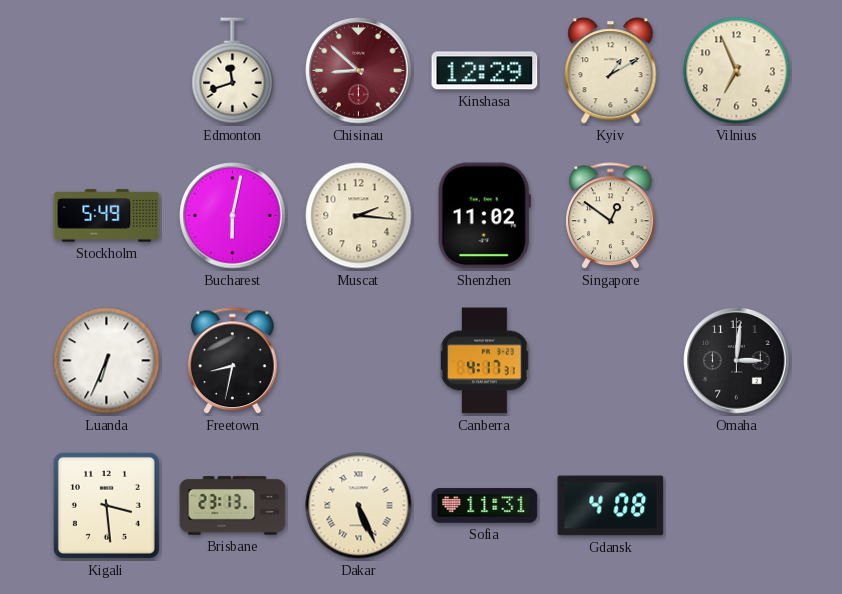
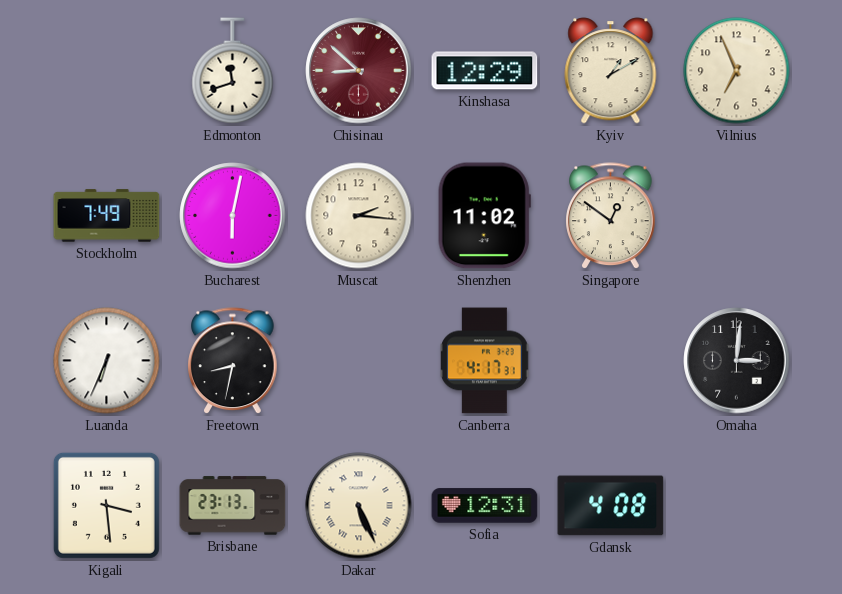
Stockholm: 5:49 -> 7:49 (107, 216)
Sofia: 11:31 -> 12:31 (485, 506)
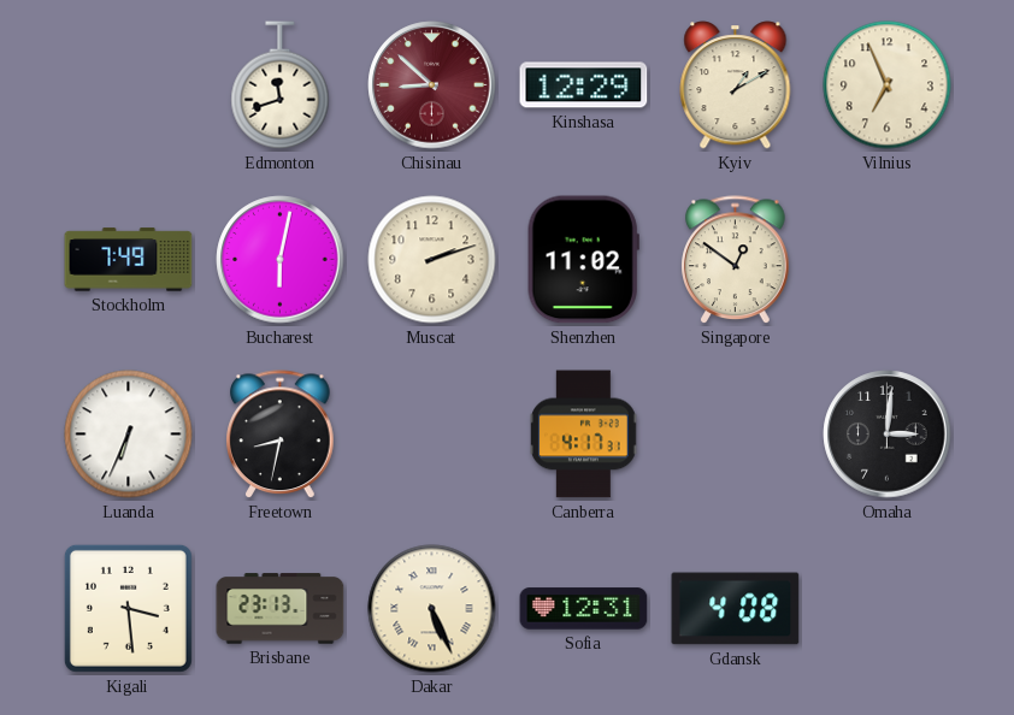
Muscat: 2:16 -> 2:12 (432, 260)
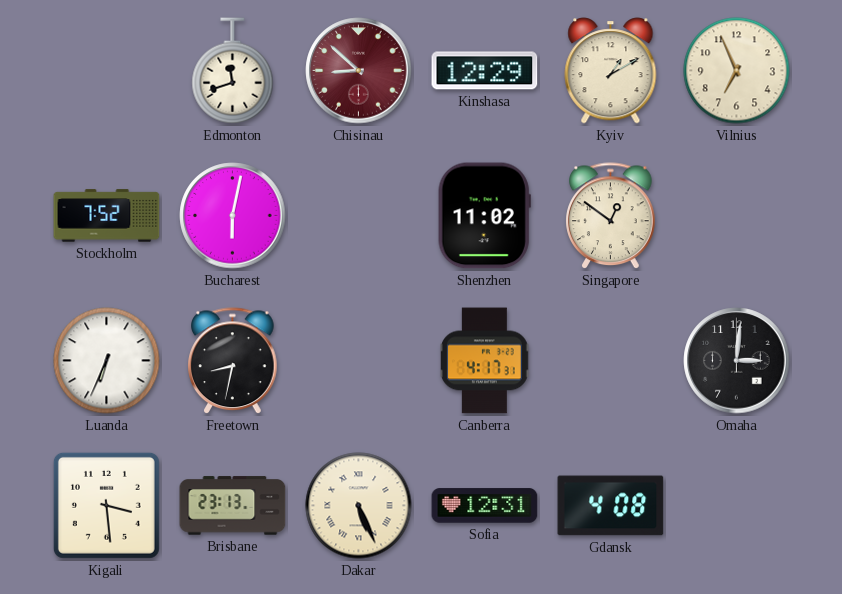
Stockholm: 7:49 -> 7:52 (107, 216)
Muscat: 2:12 -> none (432, 260)
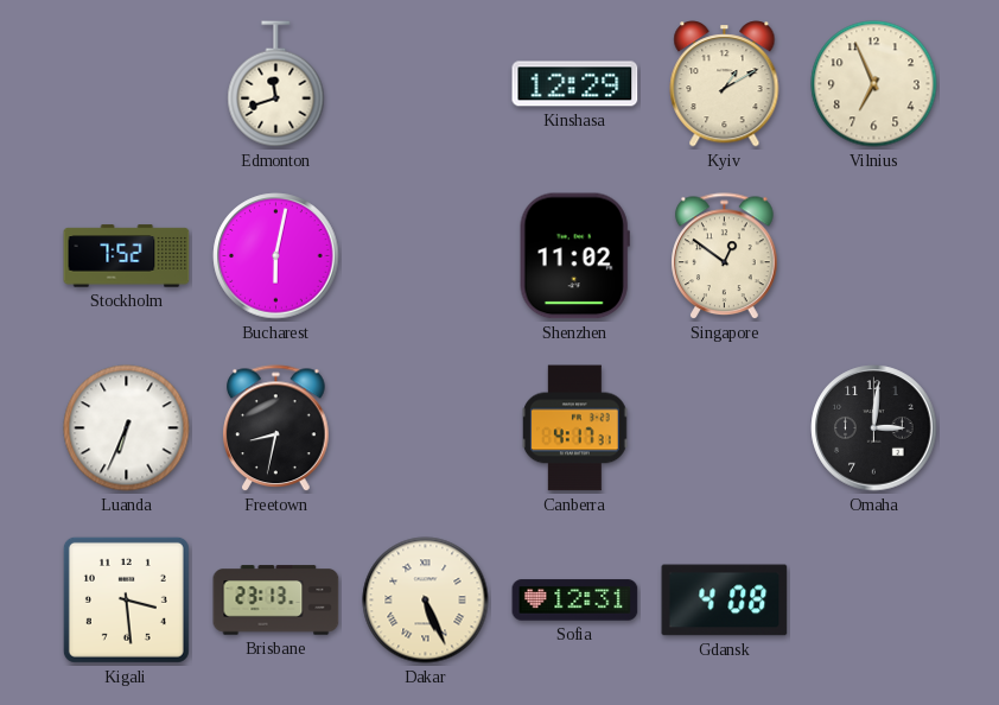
Chisinau: 8:52 -> none (359, 71)
